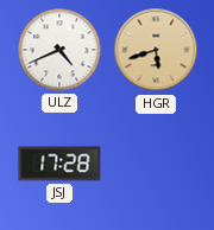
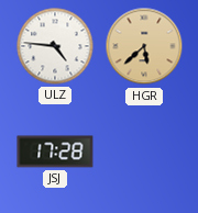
ULZ: 4:41 -> 4:46 (55, 46)
HGR: 5:42 -> 5:38 (144, 46)
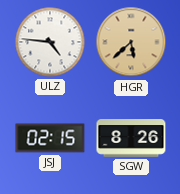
JSJ: 17:28 -> 02:15 (50, 138)
SGW: none -> 8:26 (131, 138)
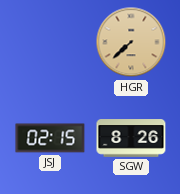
ULZ: 4:46 -> none (50, 42)
HGR: 5:38 -> 7:38 (131, 42)
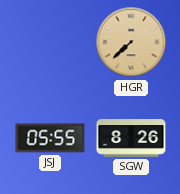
JSJ: 02:15 -> 05:55 (50, 138)
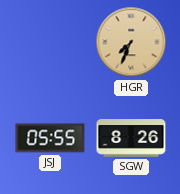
HGR: 7:38 -> 7:34 (131, 42)
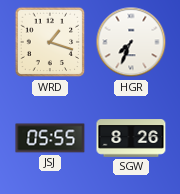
WRD: none -> 1:18 (50, 42)
HGR dial: champagne -> white (131, 42)
